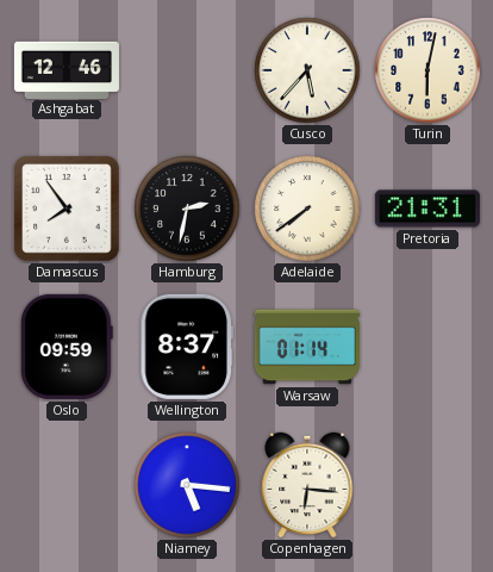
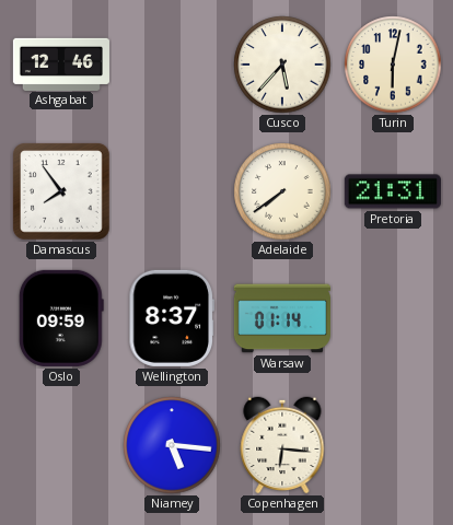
Hamburg: 2:32 -> none (187, 209)
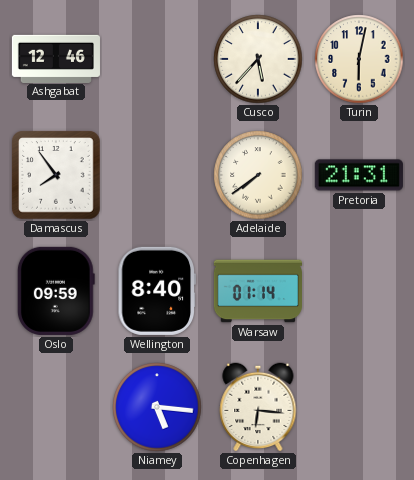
Wellington: 8:37 -> 8:40 (157, 291)
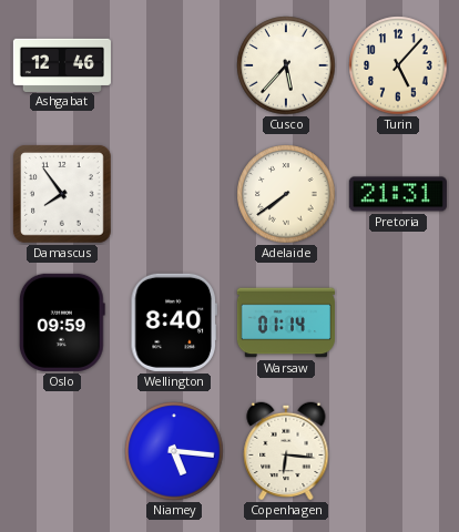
Turin: 6:02 -> 5:07 (398, 65)
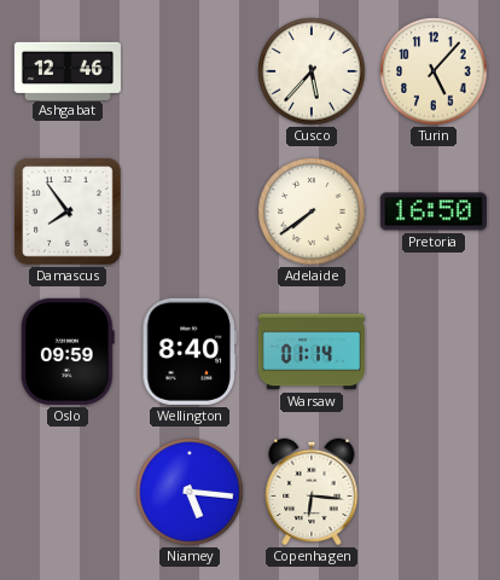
Pretoria: 21:31 -> 16:50 (434, 211)
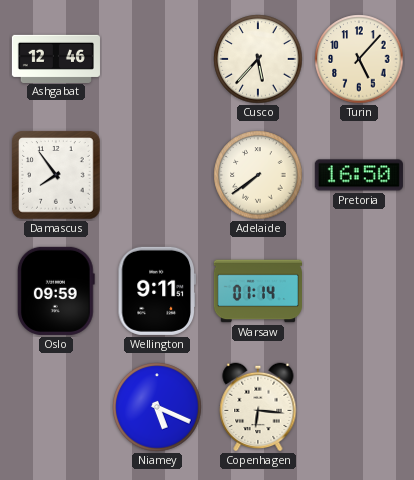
Wellington: 8:40 -> 9:11 (157, 291)
Niamey: 5:16 -> 5:19 (157, 407)
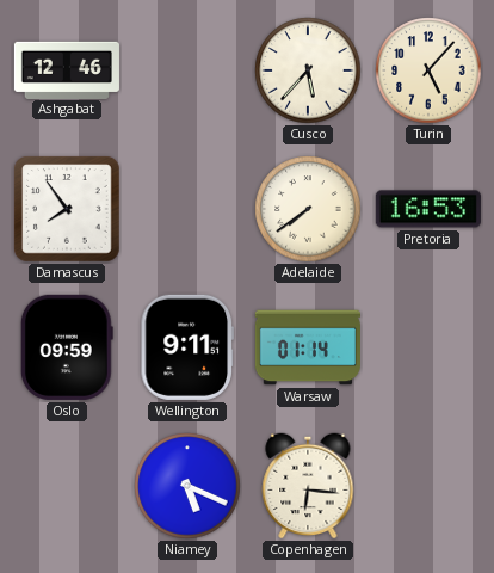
Pretoria: 16:50 -> 16:53 (428, 209)
